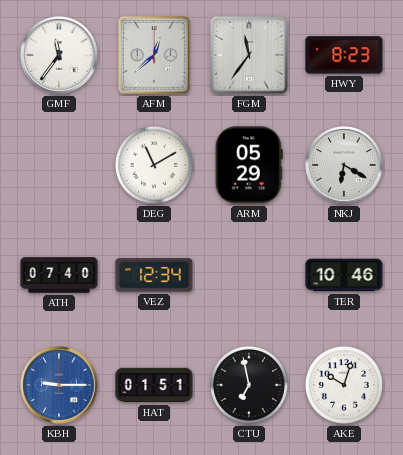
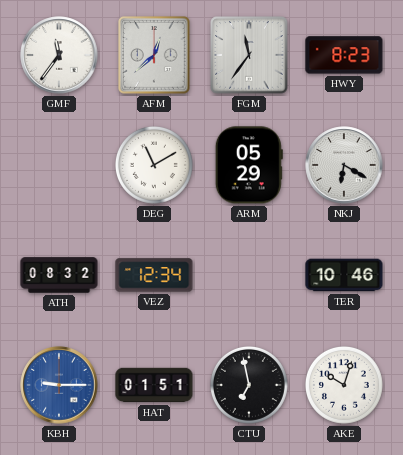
ATH: 07:40 -> 08:32 (59, 275)
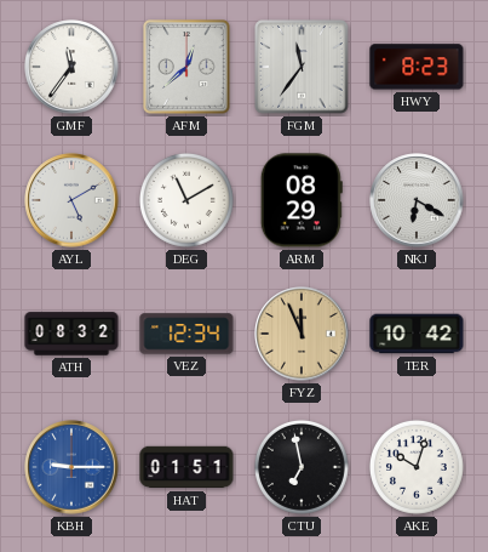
AYL: none -> 5:10 (71, 200)
ARM: 05:29 -> 08:29 (302, 200)
FYZ: none -> 11:56 (302, 334)
TER: 10:46 -> 10:42 (417, 334)
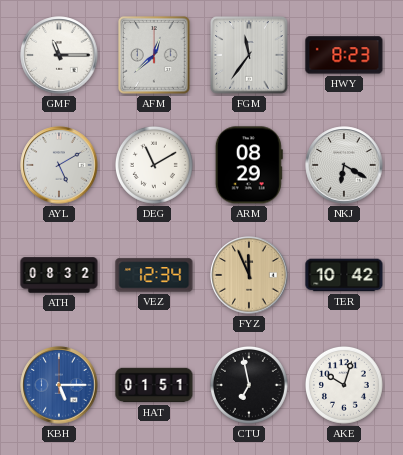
GMF: 11:36 -> 11:15 (59, 55)
KBH: 9:15 -> 5:15 (59, 385)
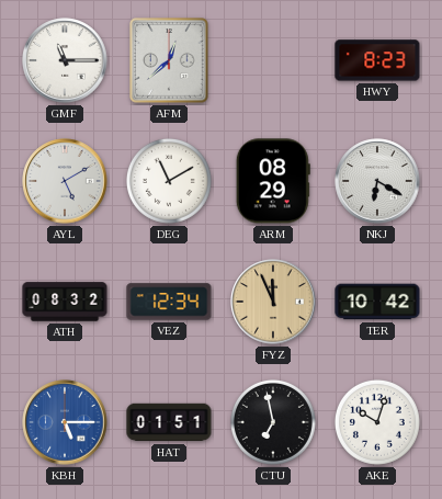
FGM: 11:36 -> none (249, 55)
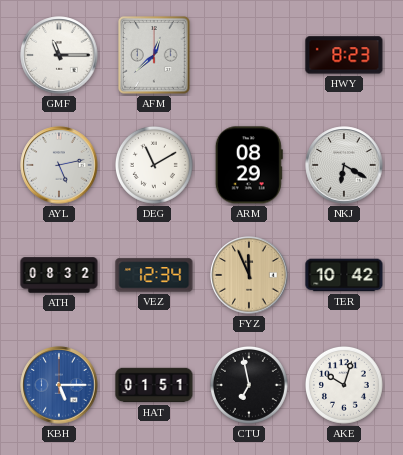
AYL: 5:10 -> 5:13 (59, 165)
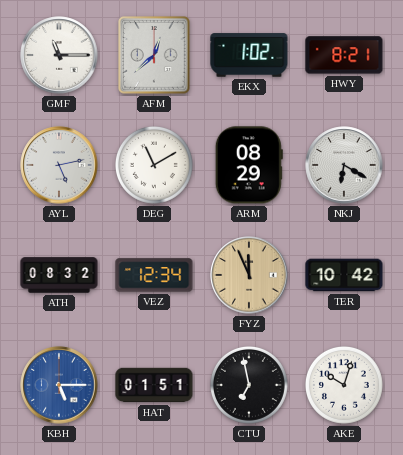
EKX: none -> 1:02 (249, 55)
HWY: 8:23 -> 8:21 (344, 55)
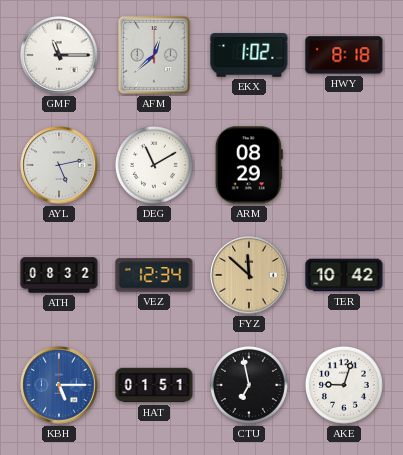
HWY: 8:21 -> 8:18 (344, 55)
NKJ: 6:20 -> none (344, 165)
FYZ: 11:56 -> 11:52 (249, 275)
AKE: 10:03 -> 9:03 (344, 385)
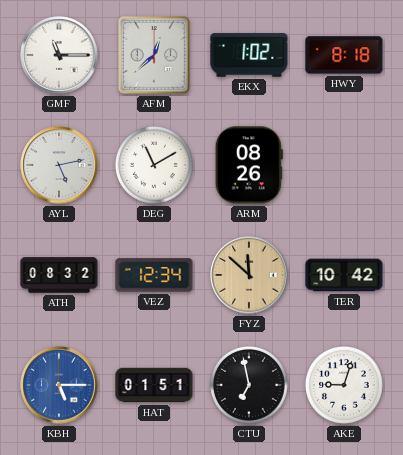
ARM: 08:29 -> 08:26 (249, 165)
